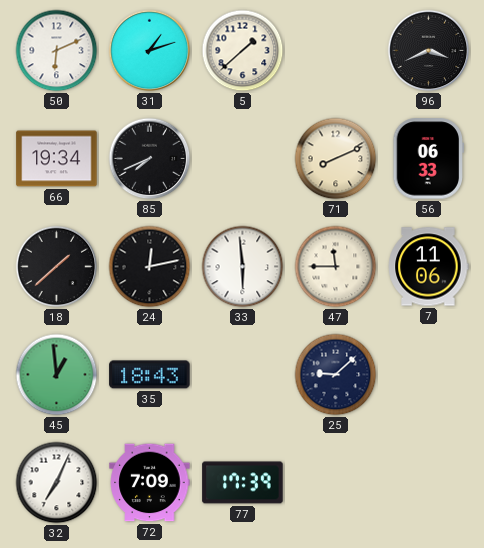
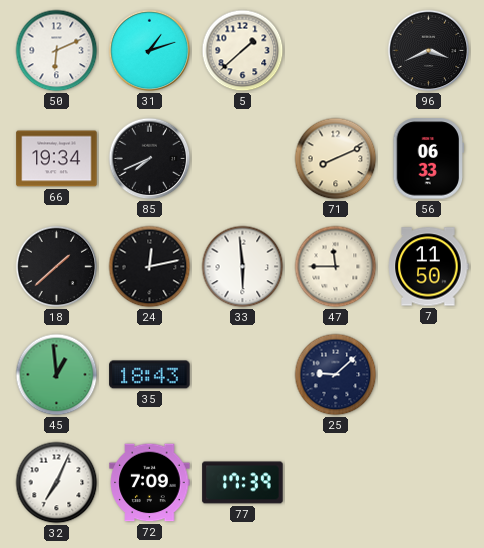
7: 11:06 -> 11:50 (428, 267)
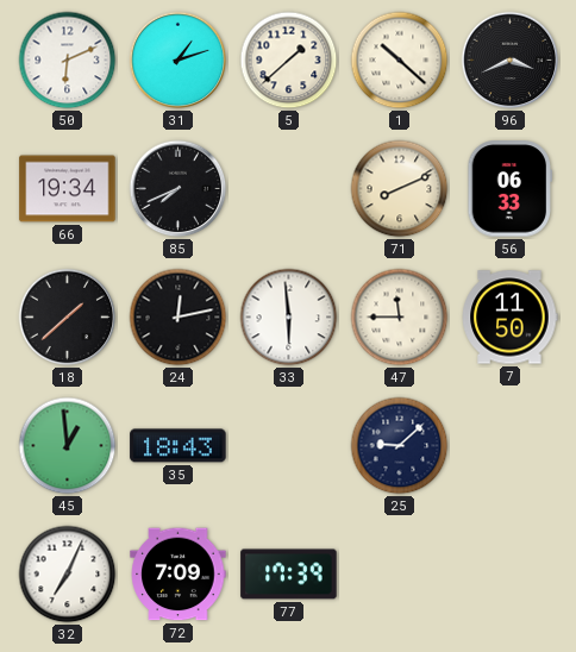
1: none -> 10:22 (400, 61)
